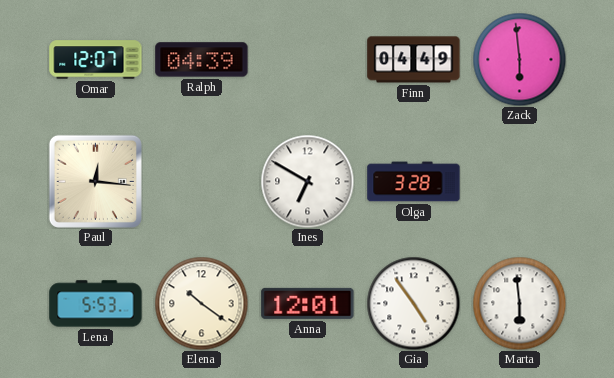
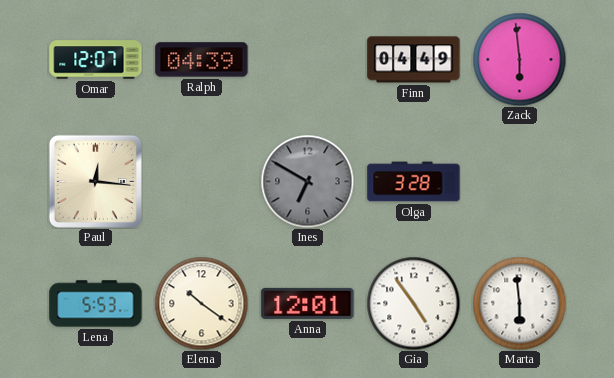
Ines dial: white -> grey (307, 181)
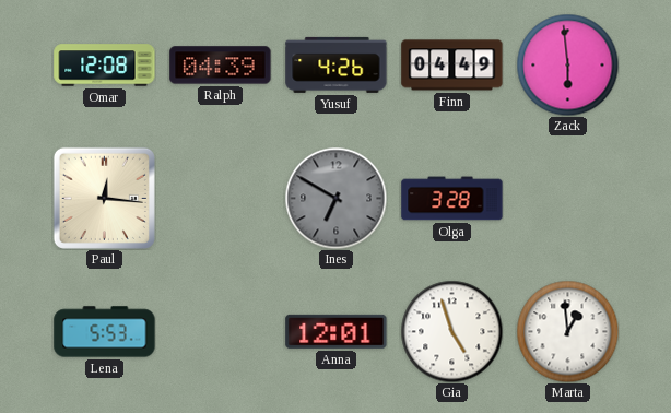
Omar: 12:07 -> 12:08 (105, 66)
Yusuf: none -> 4:26 (337, 64)
Elena: 10:21 -> none (201, 303)
Gia: 4:54 -> 4:57 (451, 331)
Marta: 5:59 -> 12:59 (567, 331)
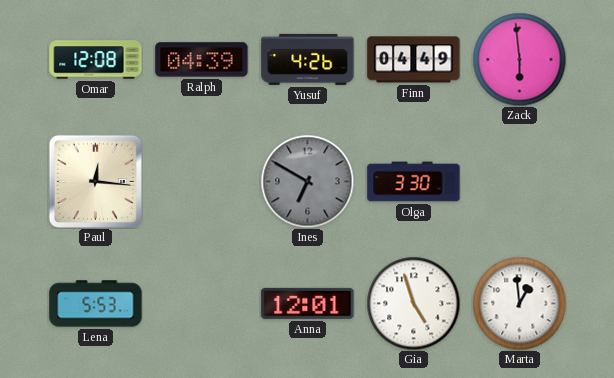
Olga: 3:28 -> 3:30 (414, 182)
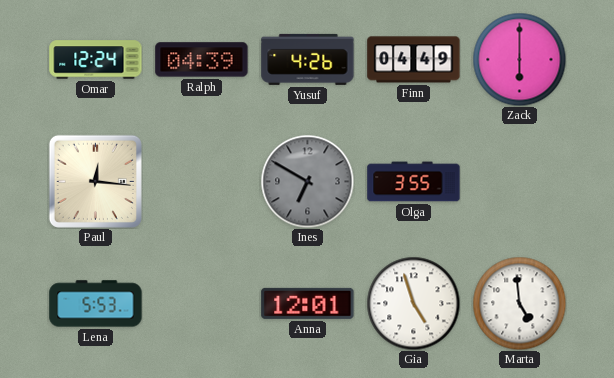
Omar: 12:08 -> 12:24 (96, 60)
Zack: 5:59 -> 6:00 (519, 59)
Olga: 3:30 -> 3:55 (414, 182)
Marta: 12:59 -> 4:59 (519, 303)
